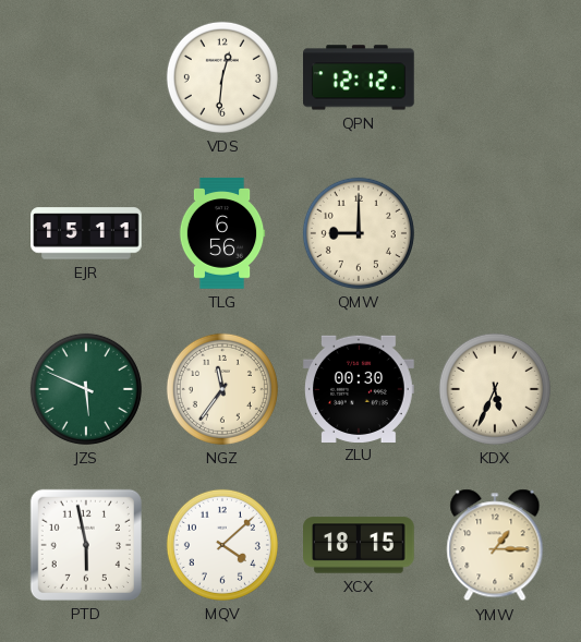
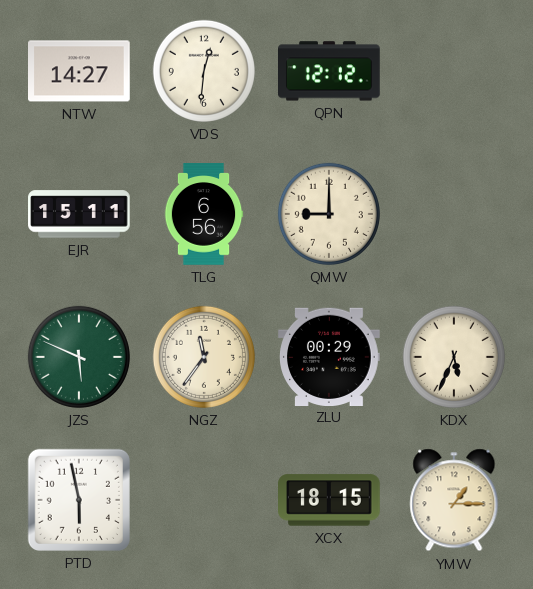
NTW: none -> 14:27 (80, 71)
ZLU: 00:30 -> 00:29 (329, 356)
MQV: 4:08 -> none (222, 545)
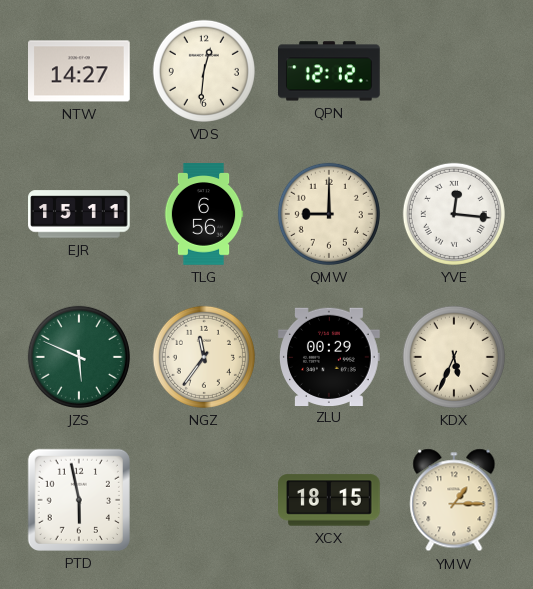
YVE: none -> 12:16 (454, 214)
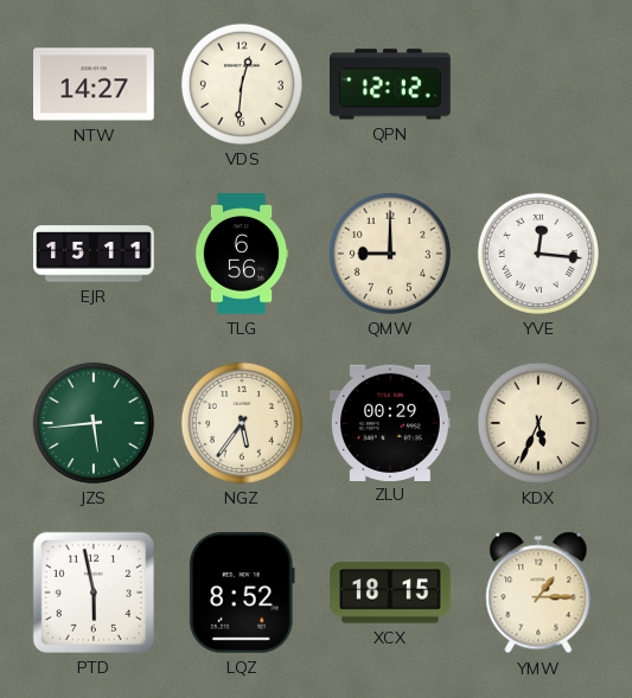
JZS: 5:49 -> 5:44 (94, 423)
NGZ: 11:36 -> 5:36 (242, 423)
LQZ: none -> 8:52 (242, 594)
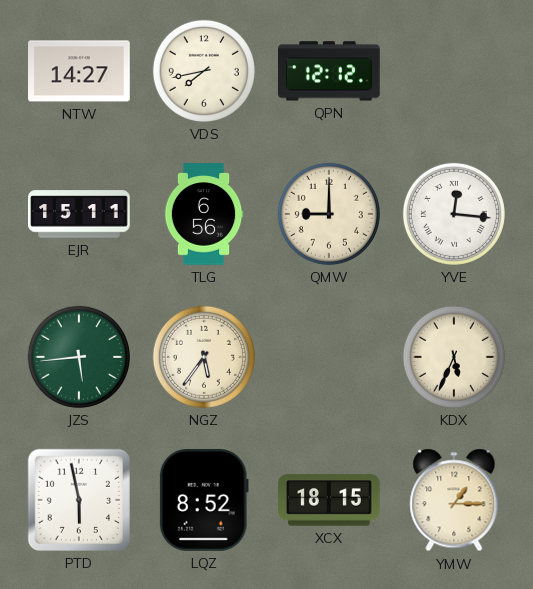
VDS: 12:31 -> 7:43 (204, 71)
ZLU: 00:29 -> none (390, 422)
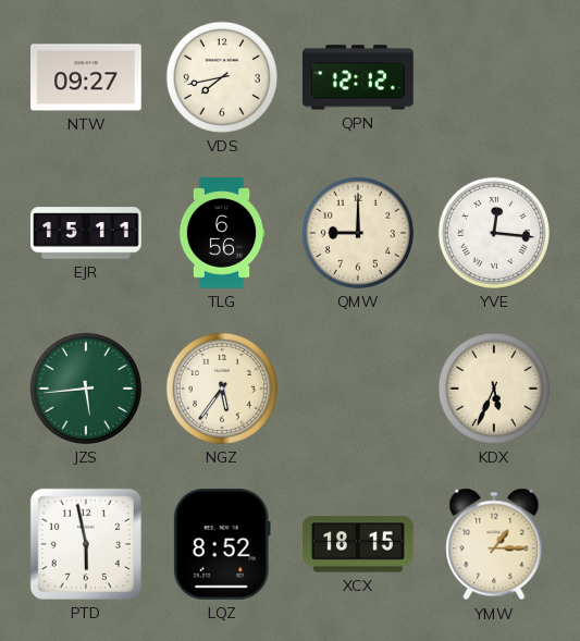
NTW: 14:27 -> 09:27 (87, 77)
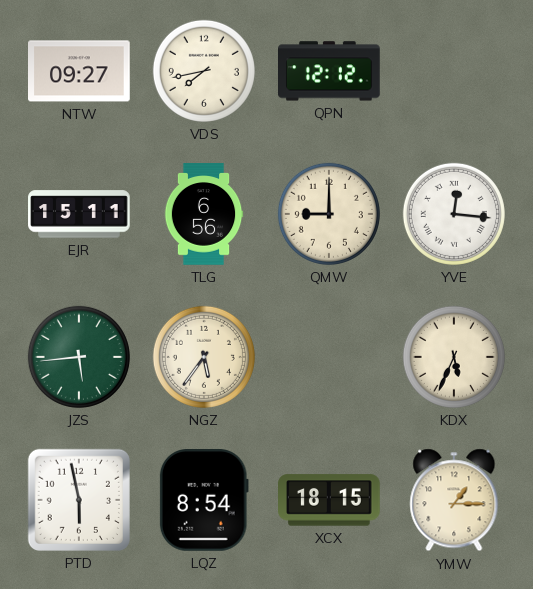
LQZ: 8:52 -> 8:54 (204, 501)
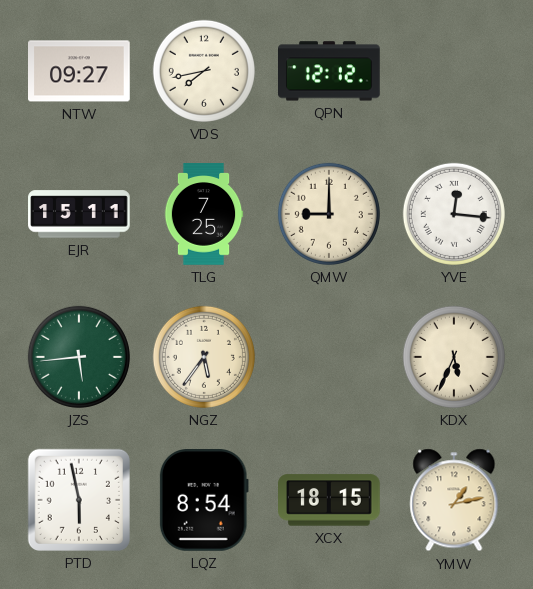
TLG: 6:56 -> 7:25 (204, 214)
YMW: 1:15 -> 1:13 (454, 500)
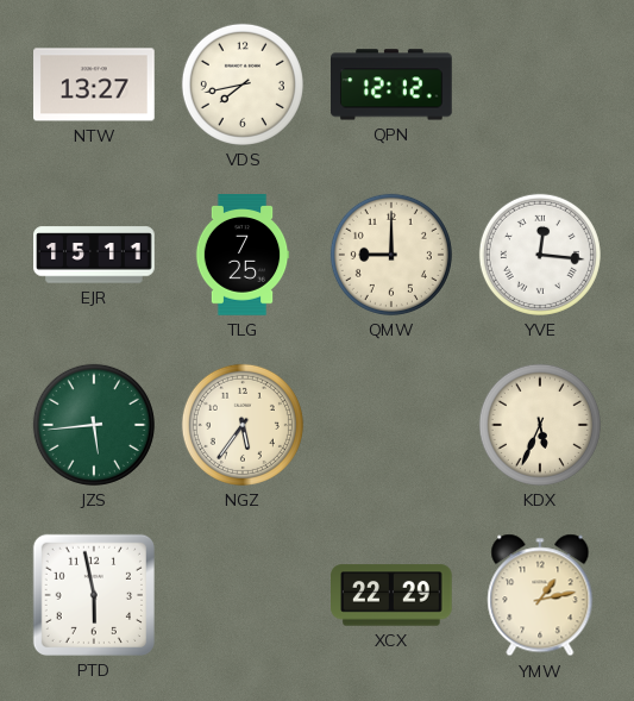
NTW: 09:27 -> 13:27 (95, 85)
LQZ: 8:54 -> none (204, 501)
XCX: 18:15 -> 22:29 (393, 595)
